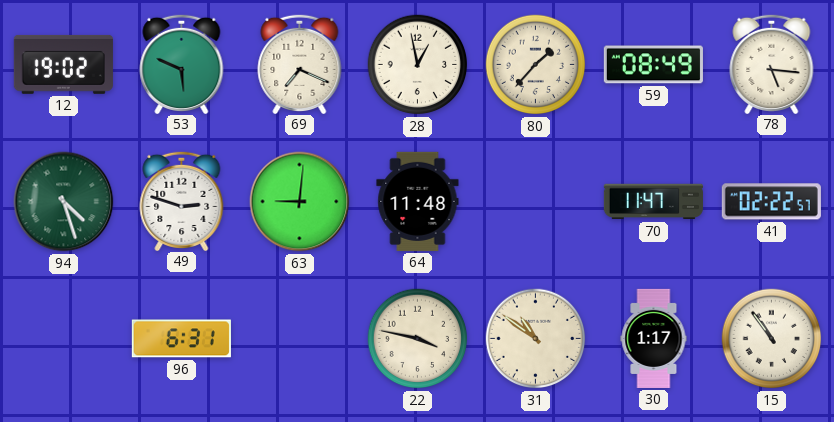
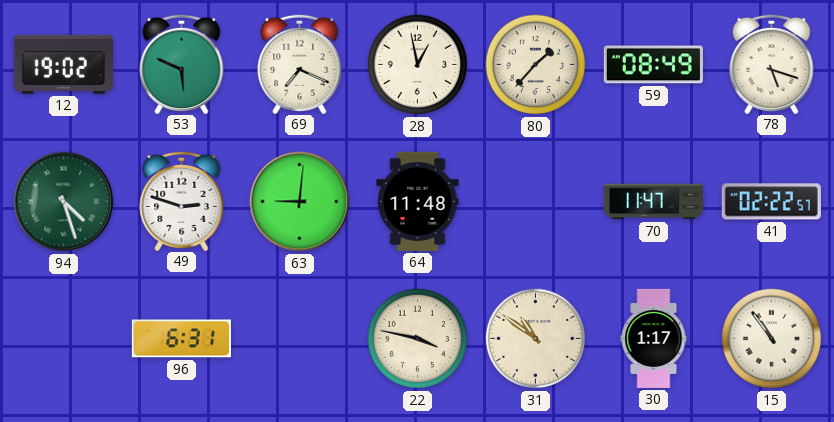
78: 5:16 -> 5:18 (772, 63)
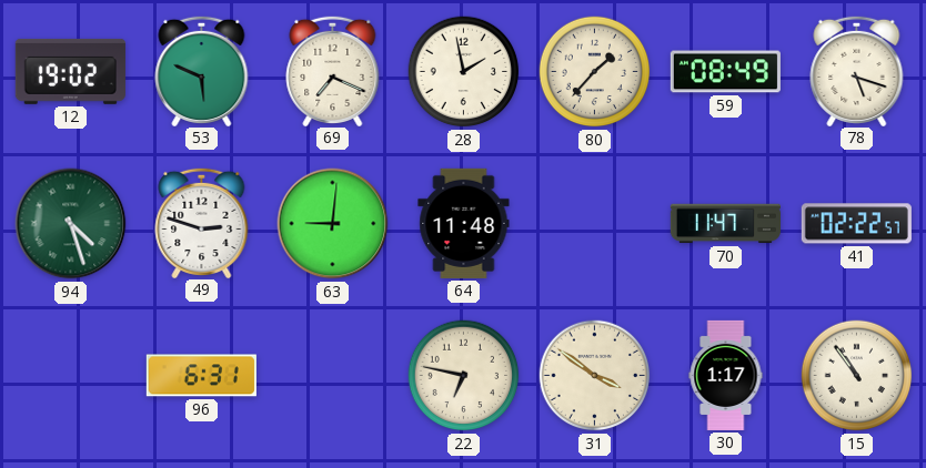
28: 12:58 -> 1:58 (464, 72)
22: 3:47 -> 6:47 (464, 376)
31: 10:51 -> 3:51 (595, 376)
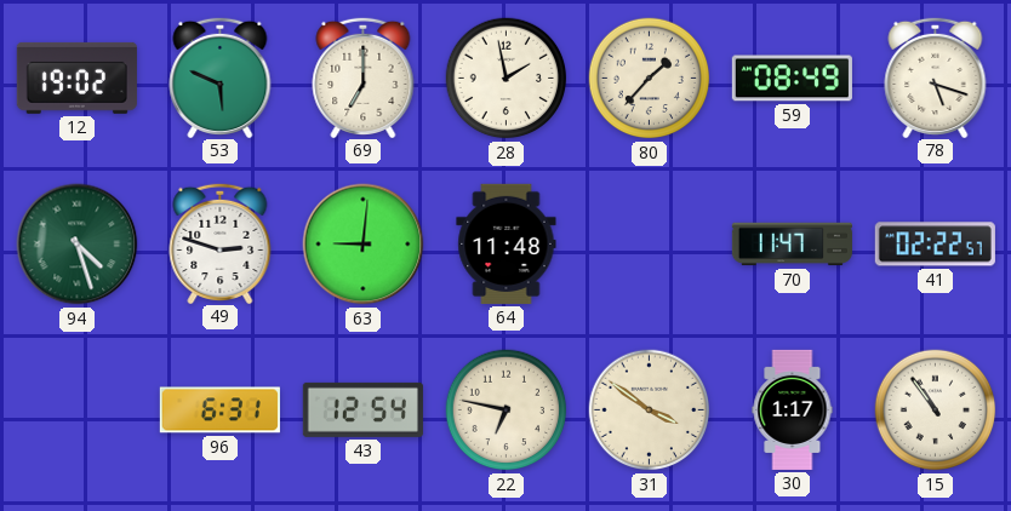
69: 7:19 -> 7:00 (364, 76)
43: none -> 12:54 (362, 409)
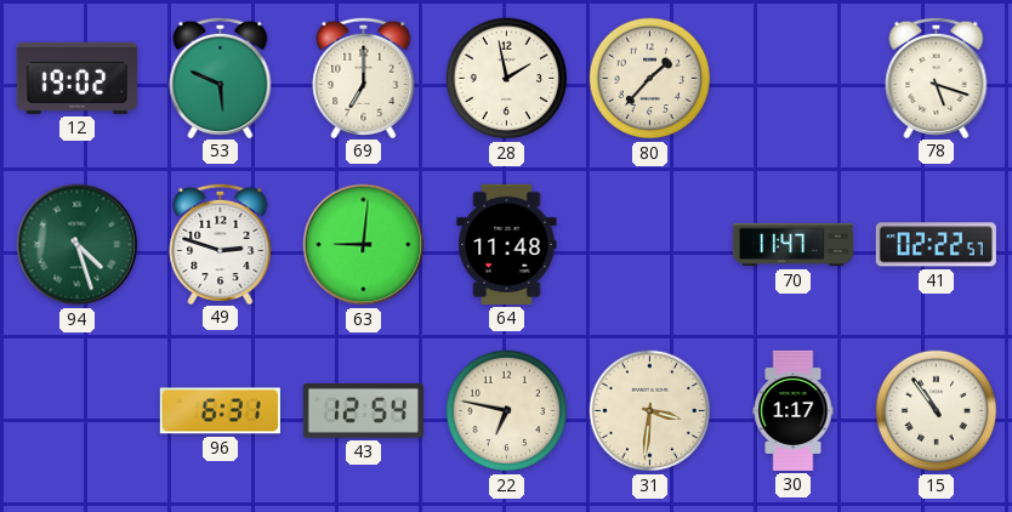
59: 08:49 -> none (792, 79)
31: 3:51 -> 3:31 (650, 411)
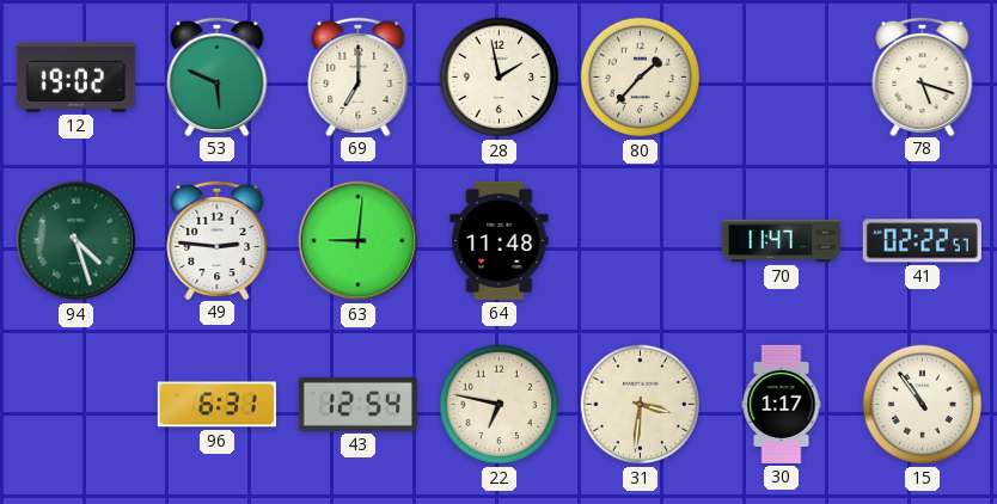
49: 2:48 -> 2:46 (218, 239)
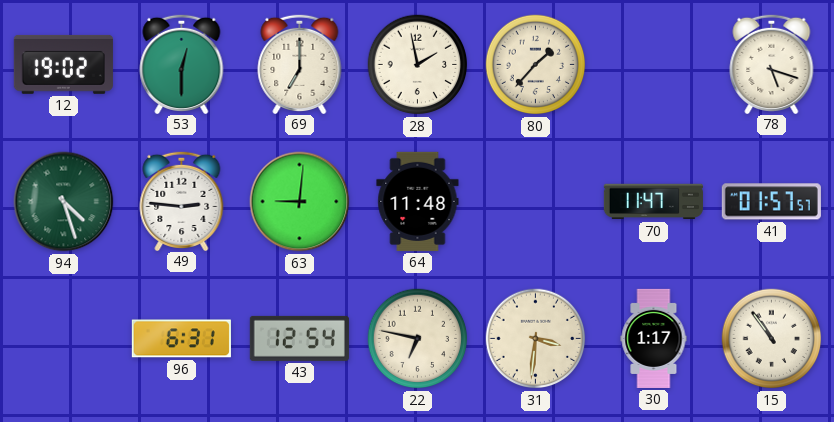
53: 5:49 -> 12:30 (182, 63)
41: 02:22 -> 01:57 (771, 202)
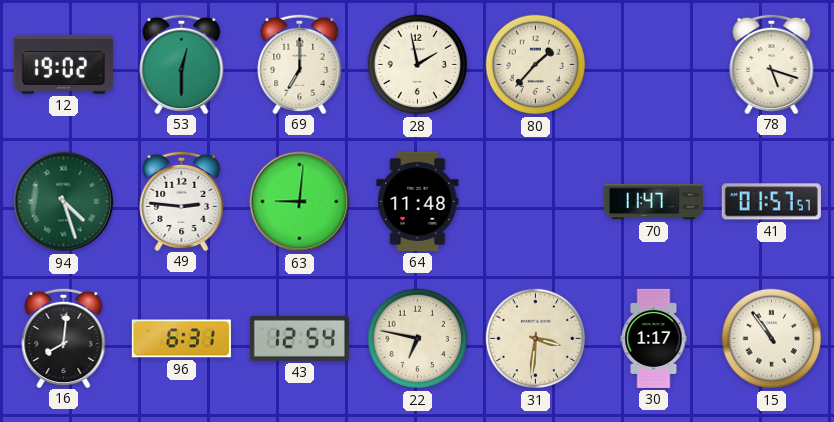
16: none -> 8:01 (64, 337)
